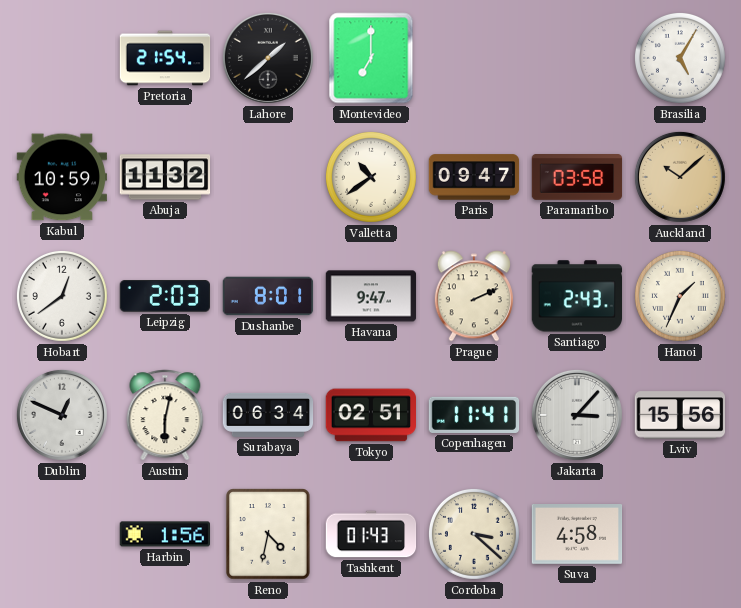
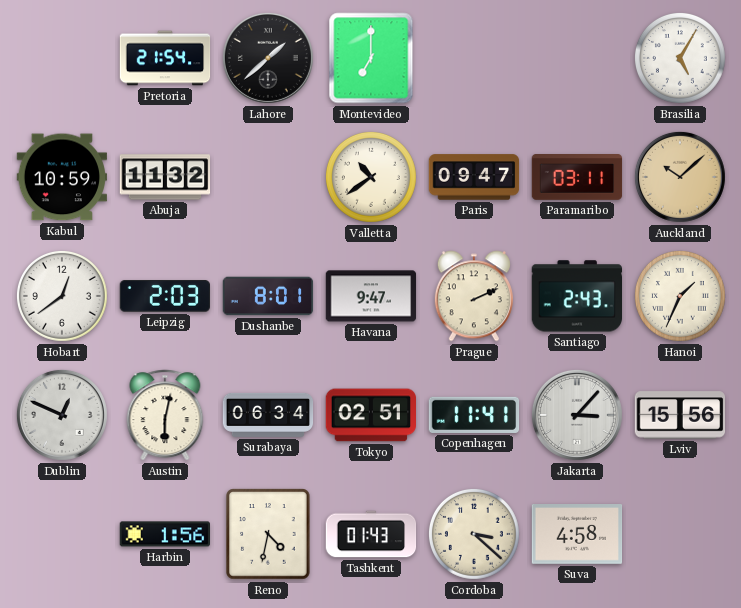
Paramaribo: 03:58 -> 03:11 (577, 178)
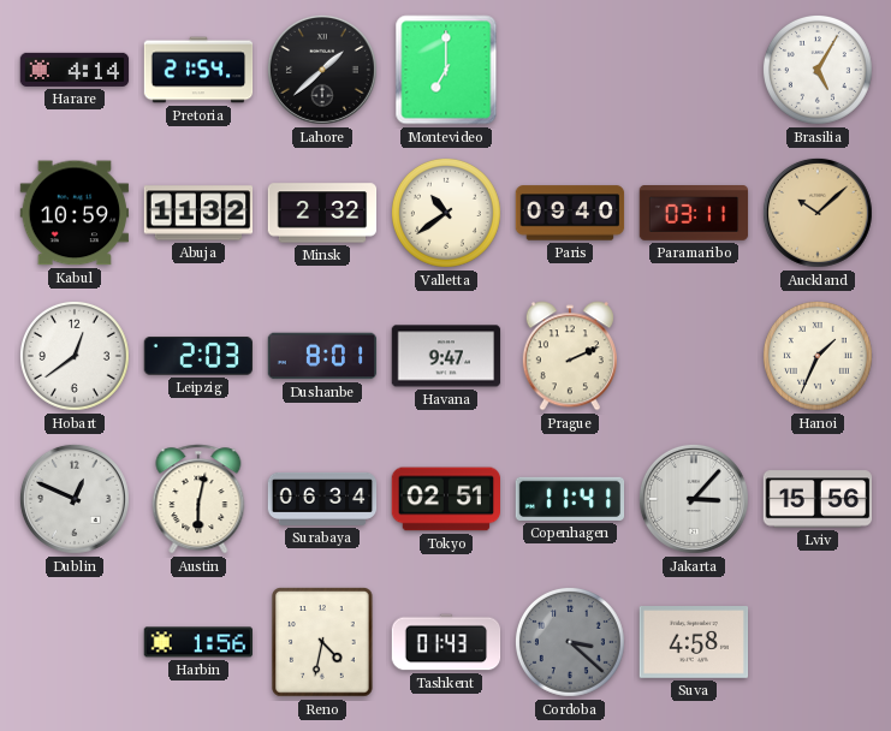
Harare: none -> 4:14 (75, 70)
Minsk: none -> 2:32 (322, 213)
Paris: 09:47 -> 09:40 (570, 213)
Santiago: 2:43 -> none (576, 296)
Cordoba dial: cream -> grey (570, 642)
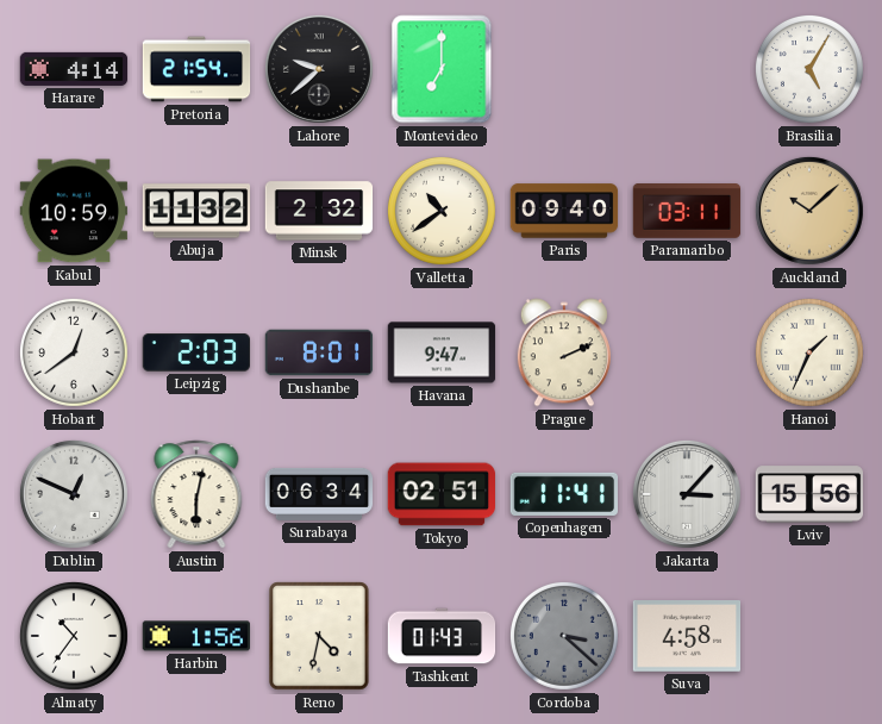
Lahore: 1:38 -> 9:38 (319, 69)
Almaty: none -> 10:36 (74, 636)
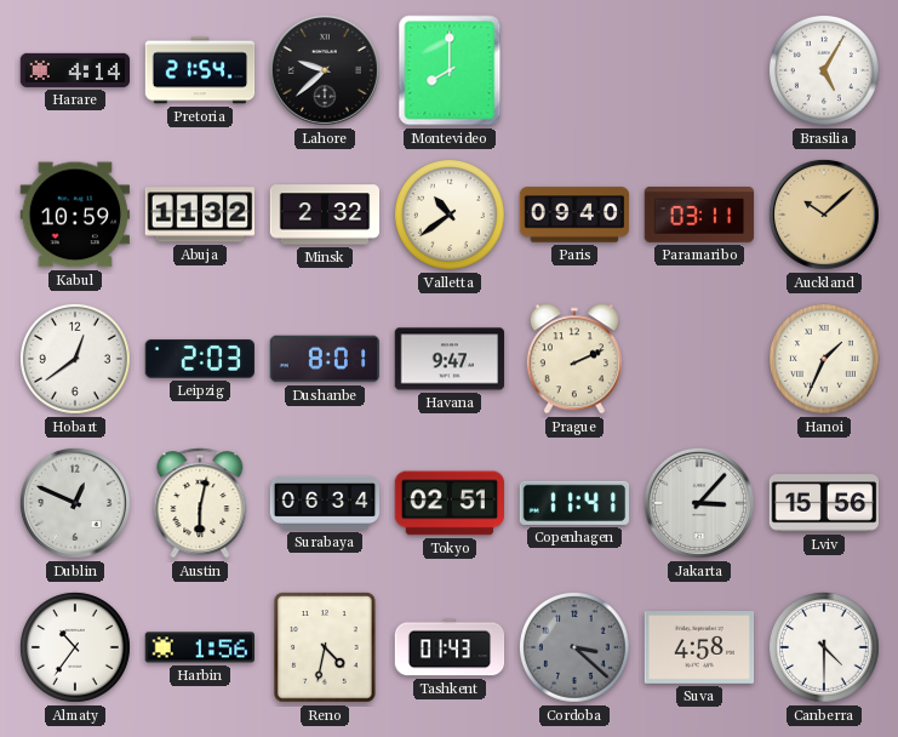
Montevideo: 7:00 -> 8:00 (450, 70)
Canberra: none -> 4:30 (824, 647)
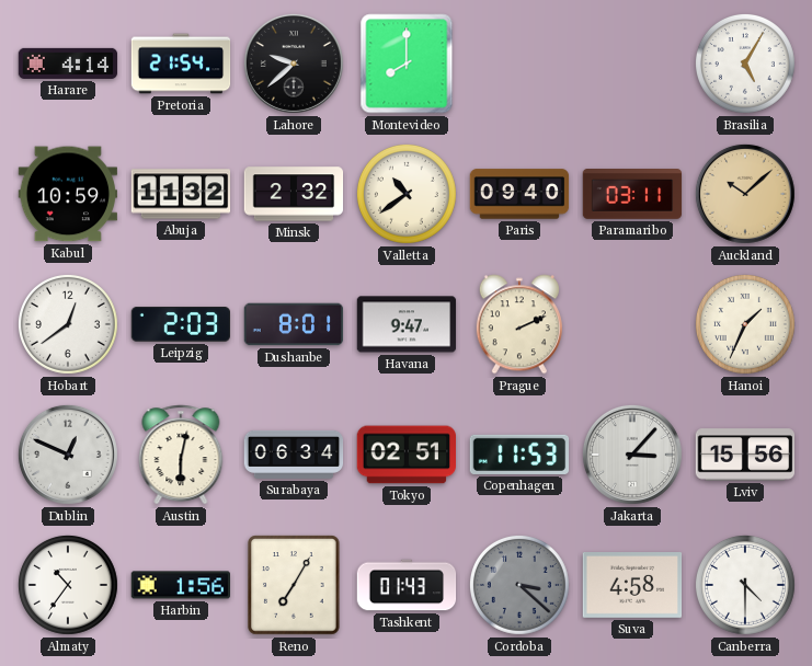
Copenhagen: 11:41 -> 11:53 (519, 455)
Reno: 4:32 -> 7:05 (294, 585)
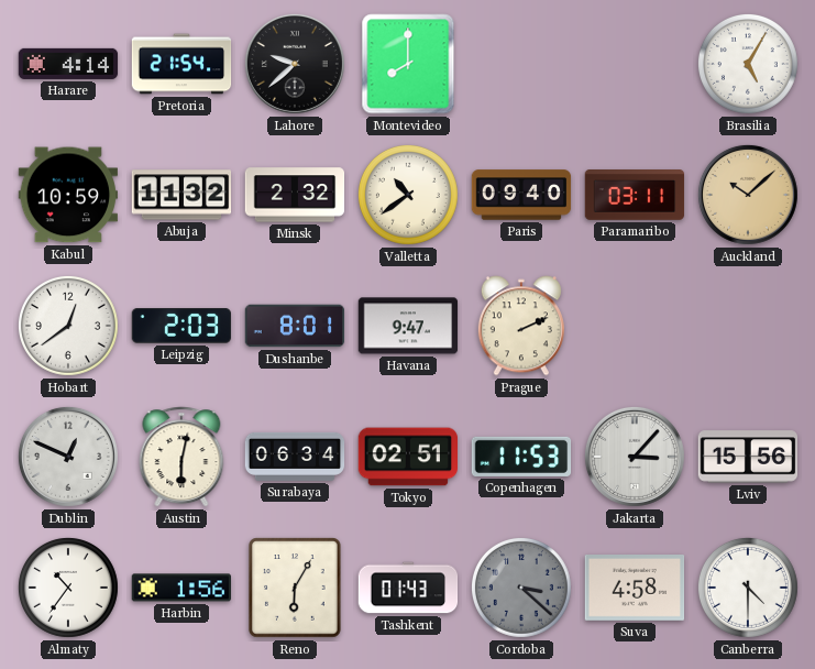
Hanoi: 1:34 -> none (745, 324)
Reno: 7:05 -> 6:05 (295, 588)
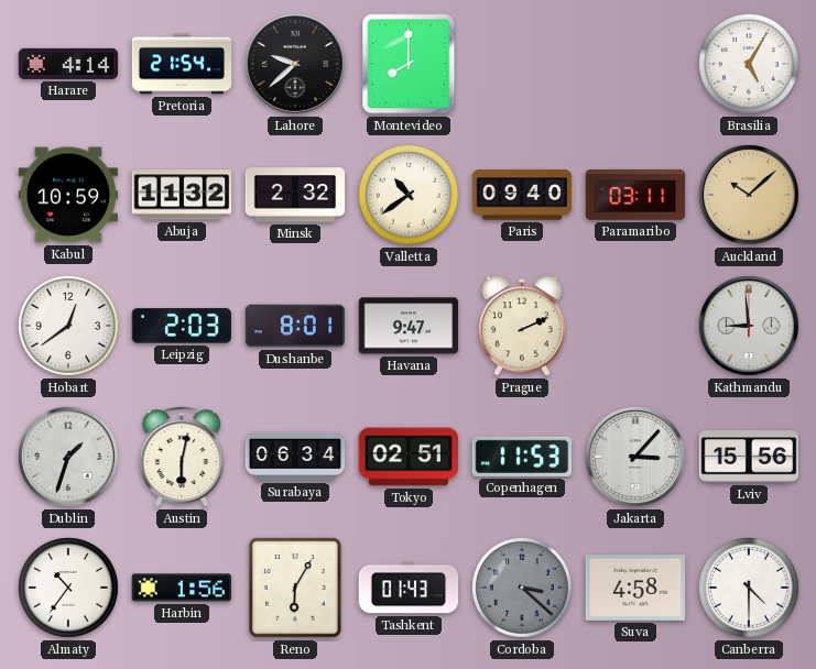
Kathmandu: none -> 8:59 (749, 326)
Dublin: 12:49 -> 1:33 (68, 457)
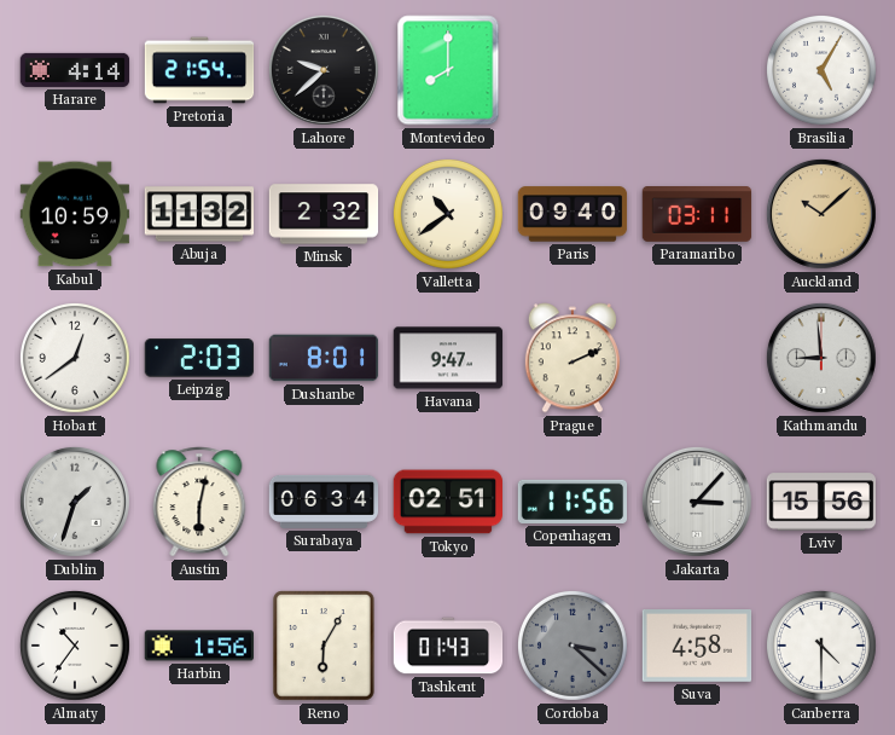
Copenhagen: 11:53 -> 11:56 (573, 502)
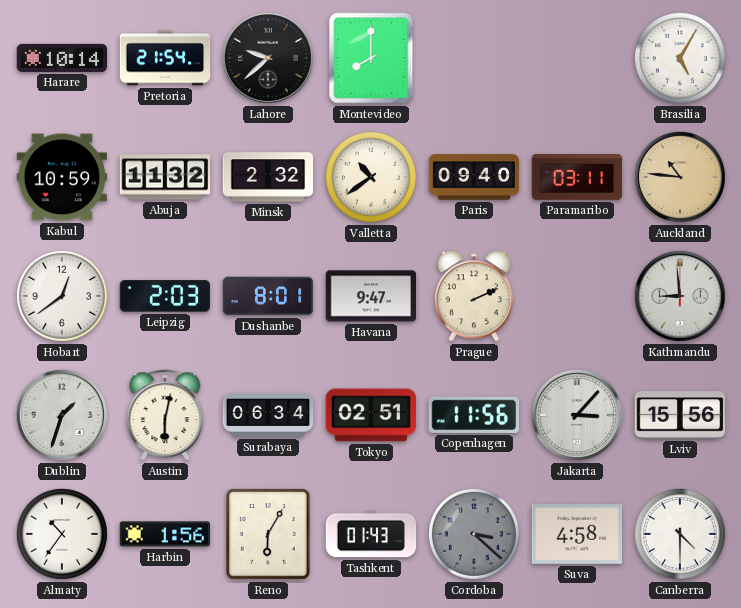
Harare: 4:14 -> 10:14 (62, 58)
Auckland: 10:08 -> 10:46 (680, 177)
